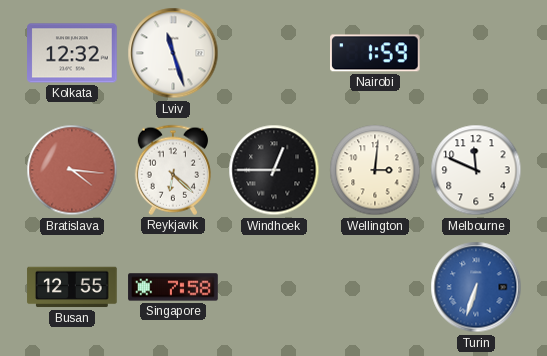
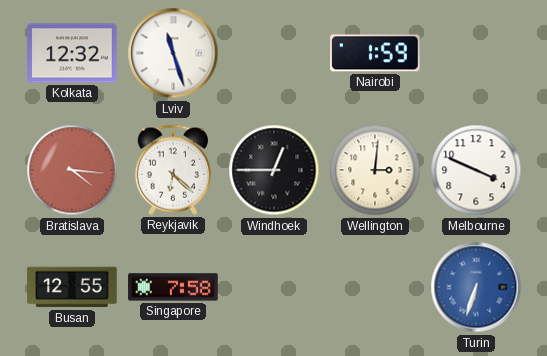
Melbourne: 11:49 -> 3:49 (476, 170)
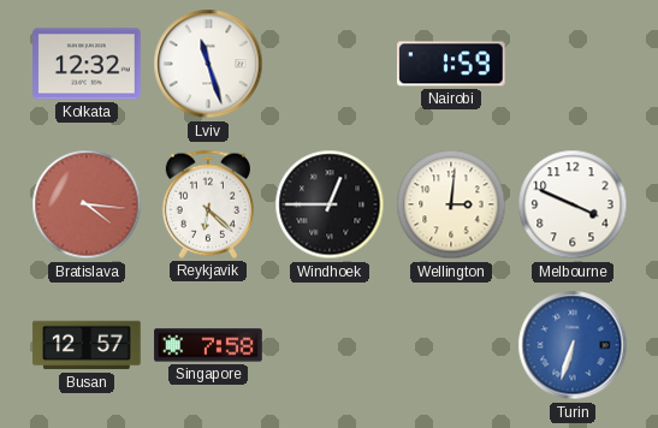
Busan: 12:55 -> 12:57 (87, 345)
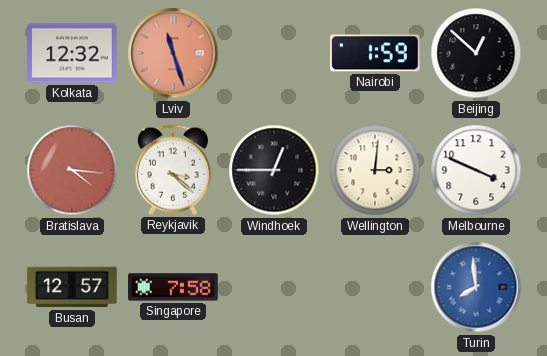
Lviv dial: white -> salmon (173, 53)
Beijing: none -> 12:52 (476, 53)
Reykjavik: 6:22 -> 3:22 (173, 170)
Turin: 6:33 -> 7:59 (476, 287)
